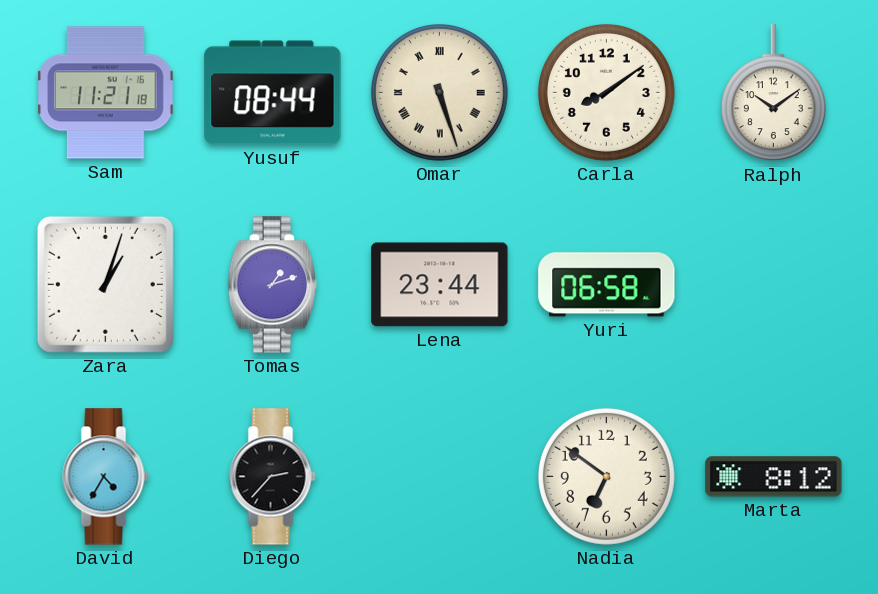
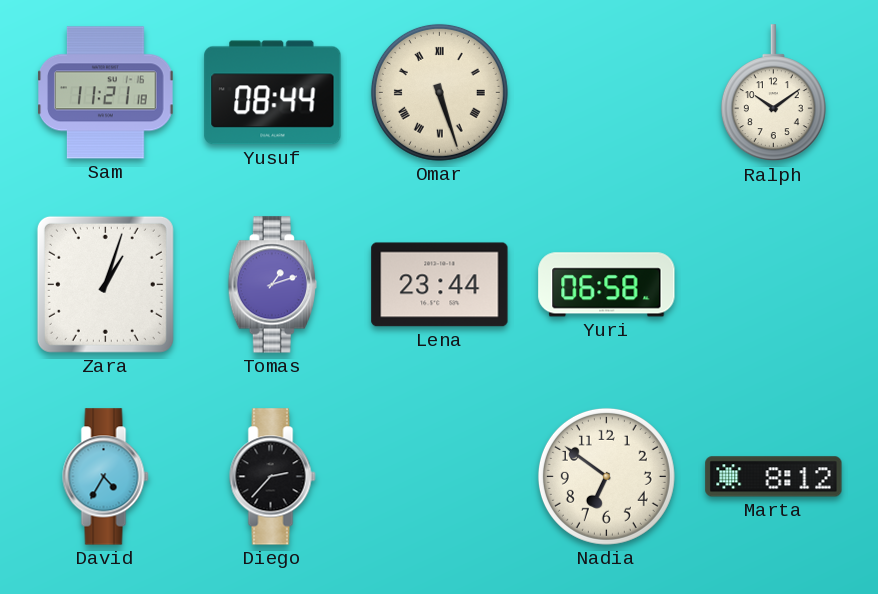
Carla: 8:09 -> none (606, 92)
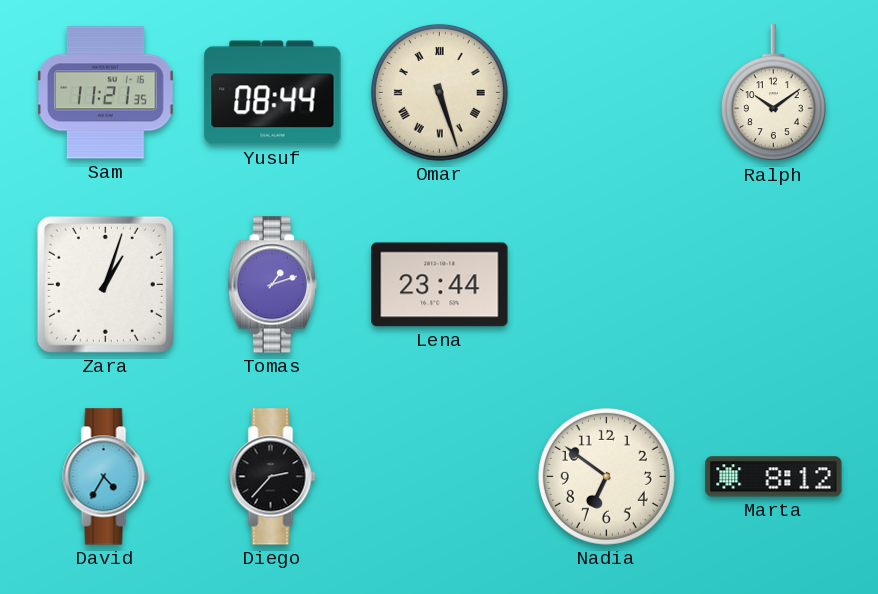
Sam: 11:21:18 -> 11:21:35 (106, 93)
Yuri: 06:58 -> none (607, 285)
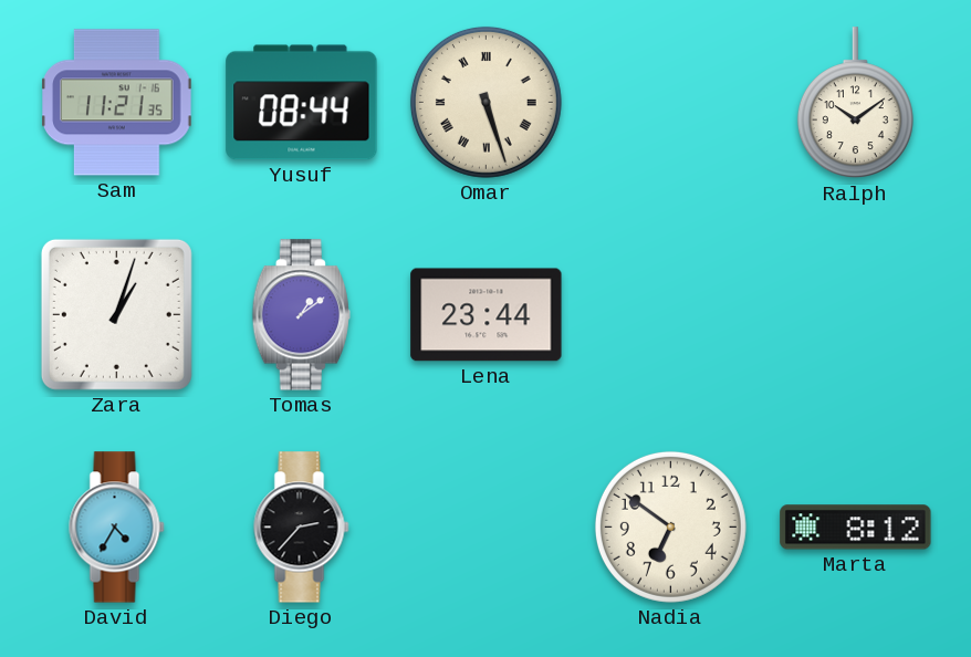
Tomas: 1:12 -> 1:09 (301, 315)
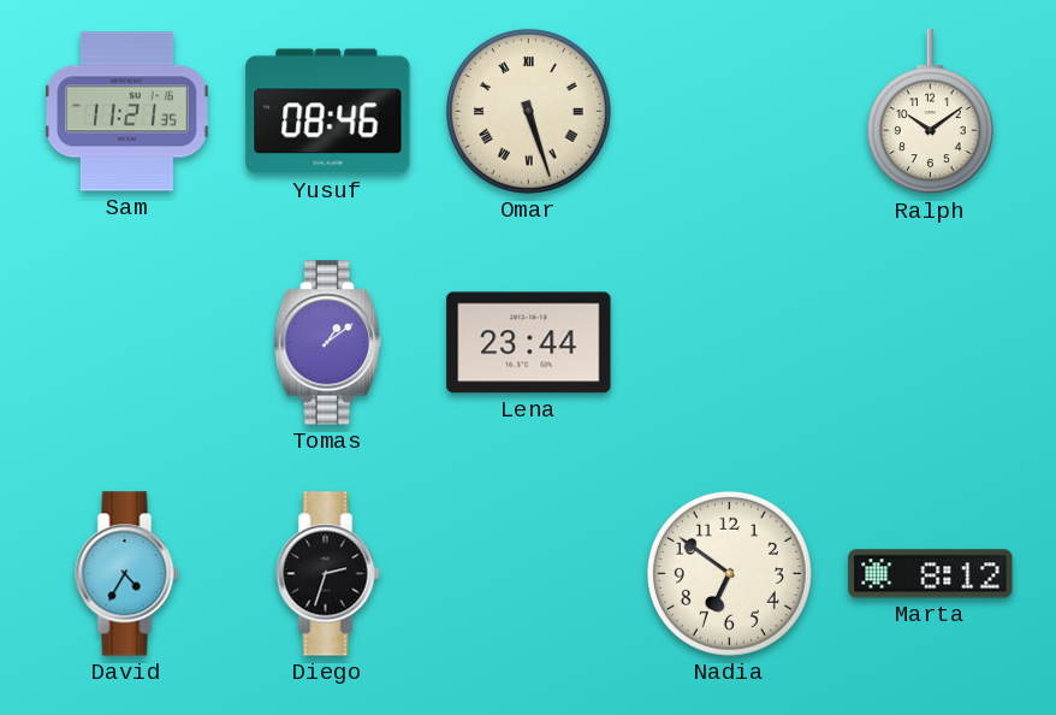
Yusuf: 08:44 -> 08:46 (328, 112)
Zara: 1:03 -> none (116, 314)
Diego: 2:37 -> 2:33 (328, 574)
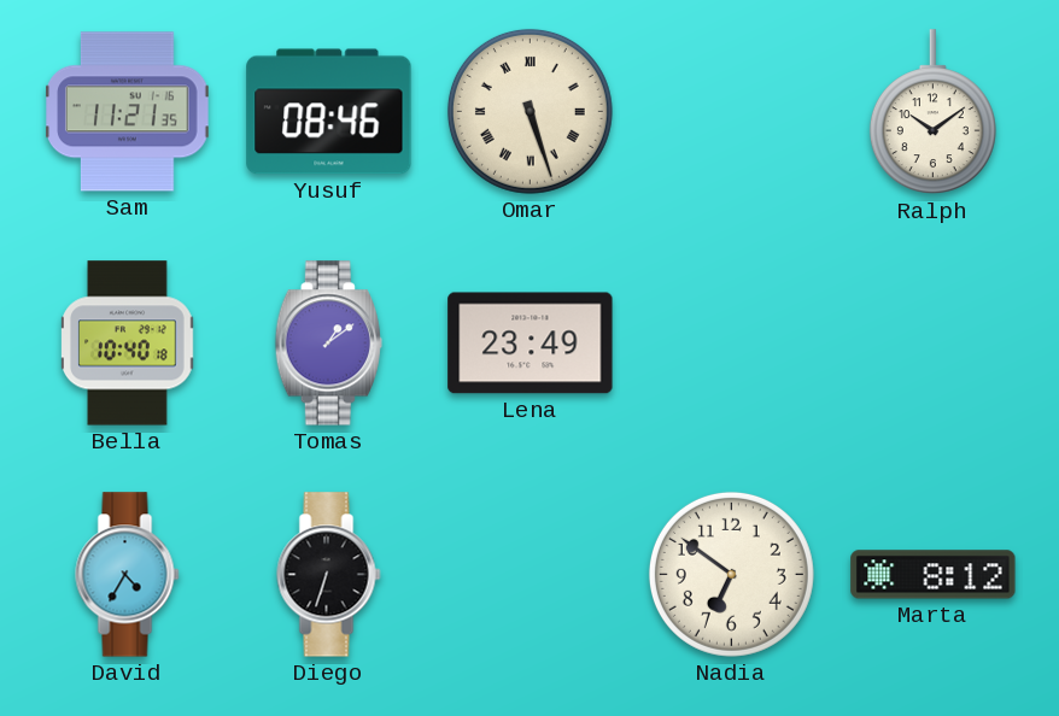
Bella: none -> 10:40 (128, 344)
Lena: 23:44 -> 23:49 (531, 344)
Diego: 2:33 -> 6:33 (329, 575)
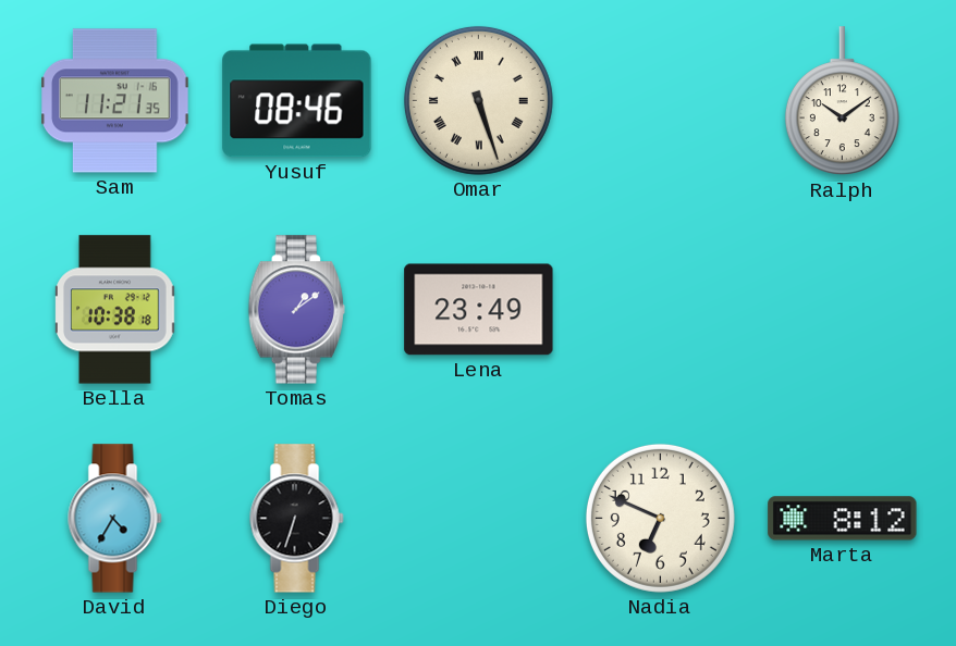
Bella: 10:40 -> 10:38 (115, 310)
Nadia: 6:51 -> 6:49 (660, 518)
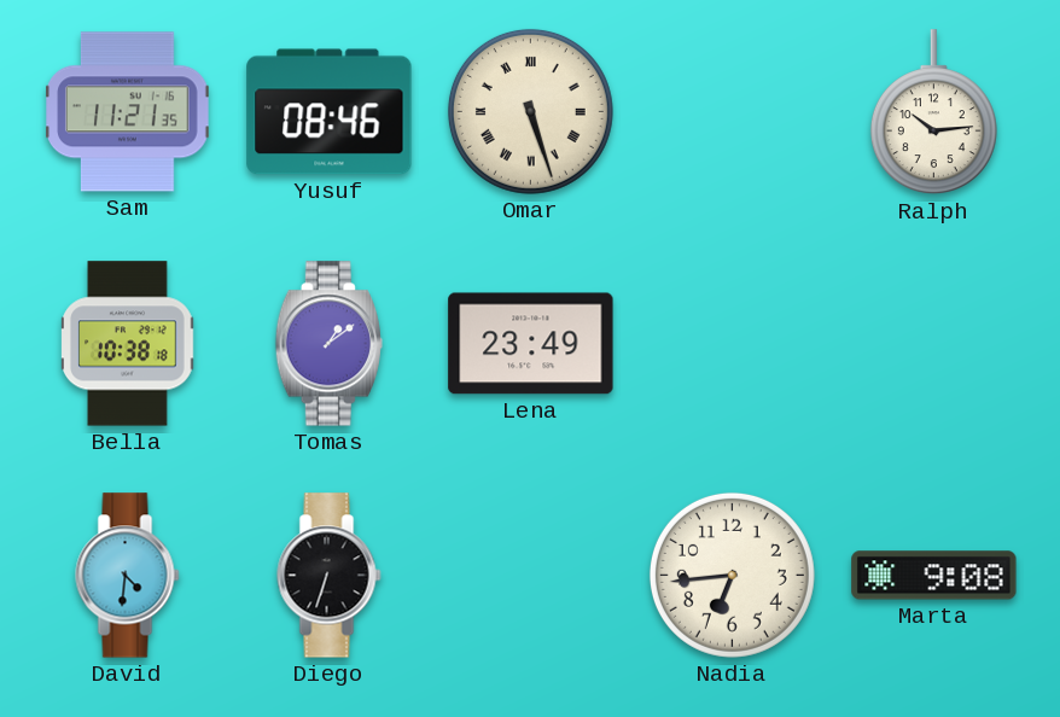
Ralph: 10:09 -> 10:14 (933, 112)
David: 4:35 -> 4:31 (128, 576)
Nadia: 6:49 -> 6:44 (732, 575)
Marta: 8:12 -> 9:08 (934, 576)
